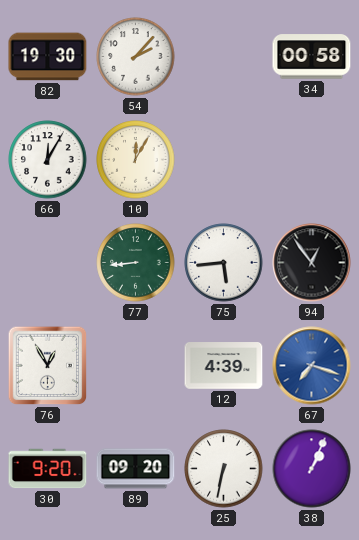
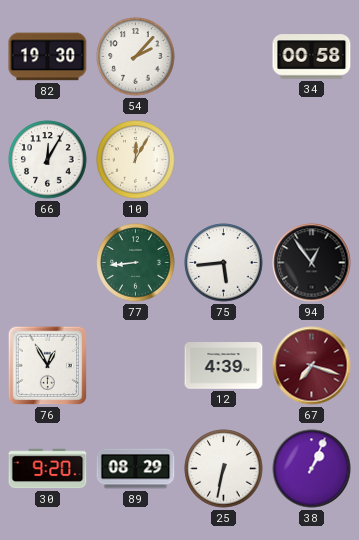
67 dial: blue -> burgundy (312, 366)
89: 09:20 -> 08:29 (136, 469)
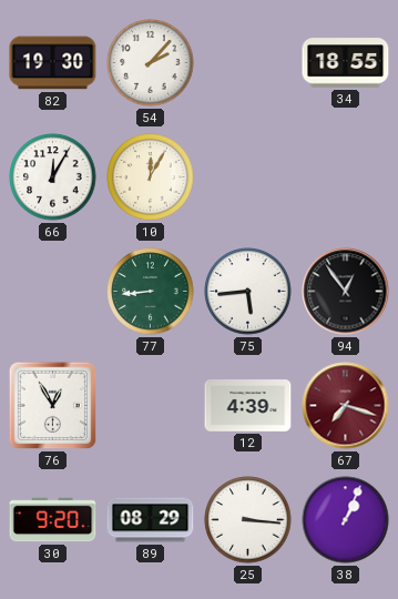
34: 00:58 -> 18:55 (346, 63)
25: 6:32 -> 3:16 (248, 520)
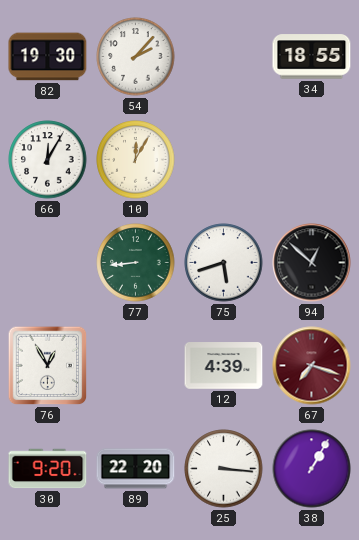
75: 5:44 -> 5:42 (224, 263)
94: 12:54 -> 12:52 (312, 263)
89: 08:29 -> 22:20 (136, 469)
38: 1:04 -> 1:05 (312, 469)
